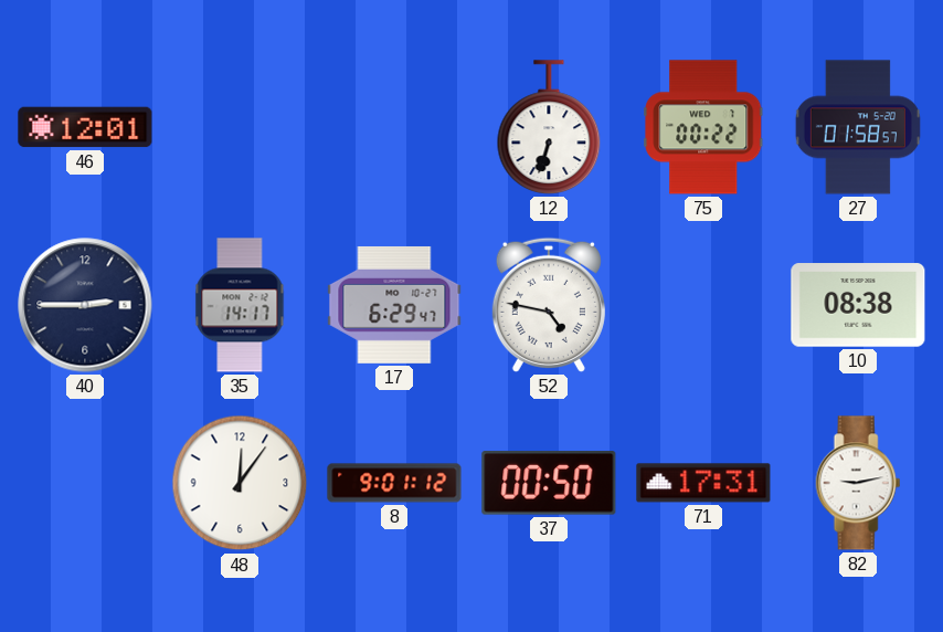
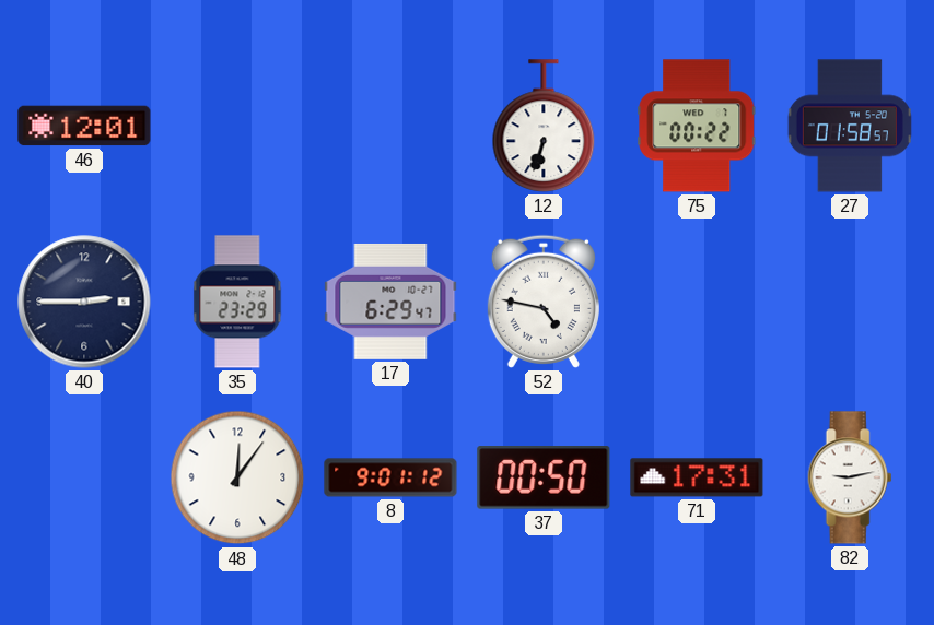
35: 14:17 -> 23:29 (237, 302)
10: 08:38 -> none (858, 305)
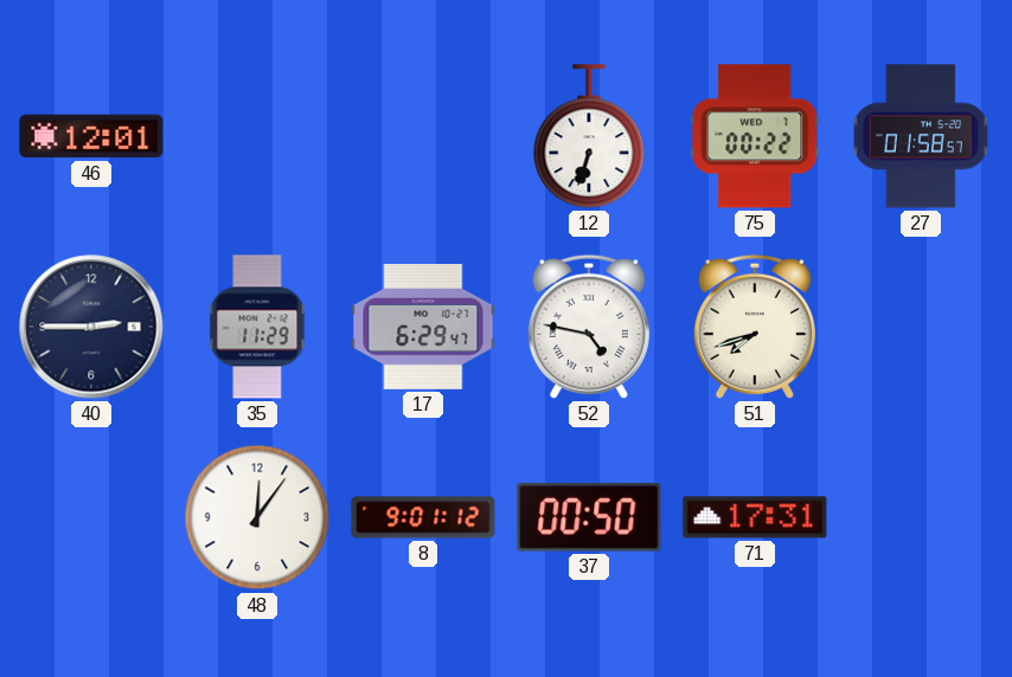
35: 23:29 -> 11:29 (257, 327)
51: none -> 7:42 (755, 327)
82: 9:13 -> none (850, 477)
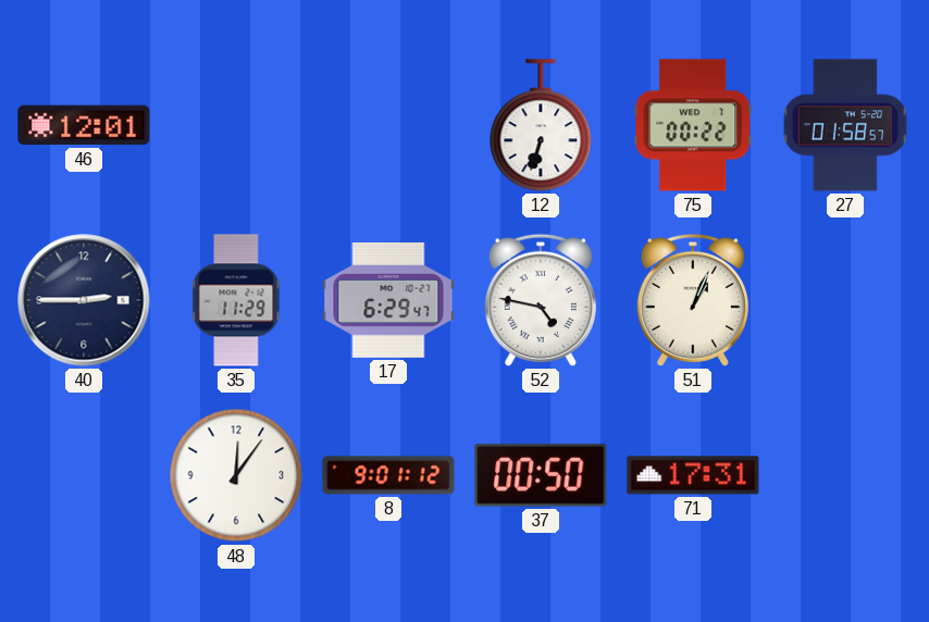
51: 7:42 -> 1:04 (693, 300)
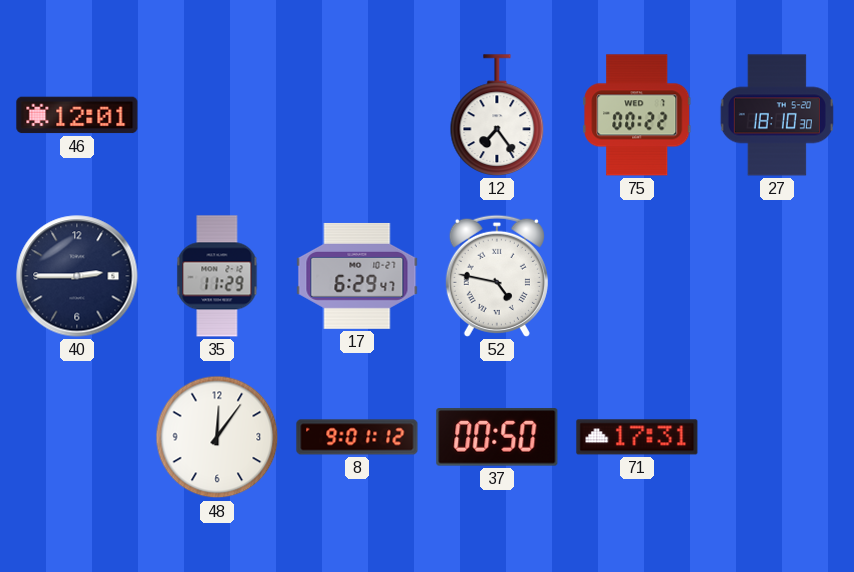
12: 6:33 -> 7:24 (497, 115)
27: 01:58 -> 18:10 (777, 115)
51: 1:04 -> none (693, 300)
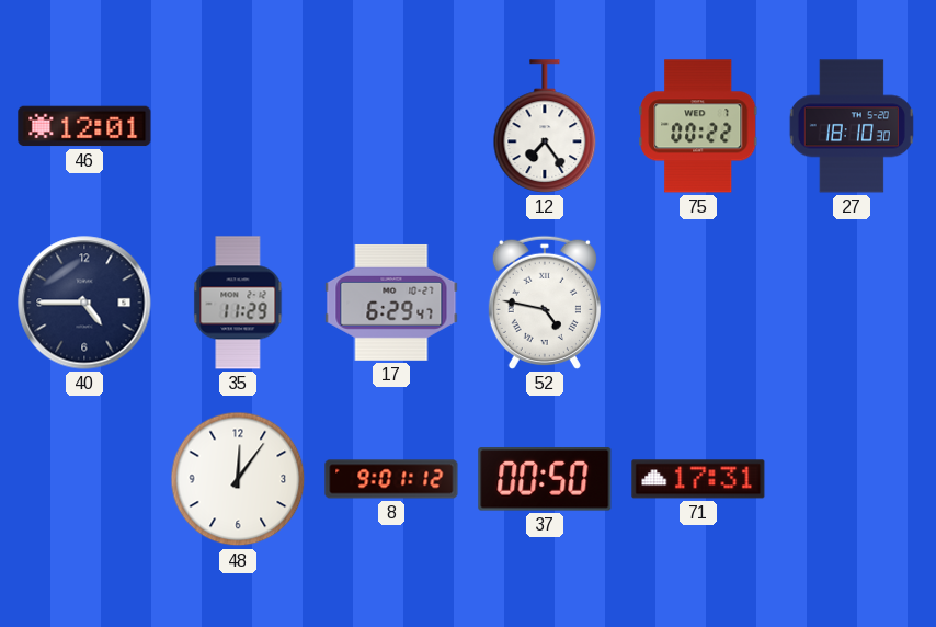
40: 2:45 -> 4:45 (84, 303)
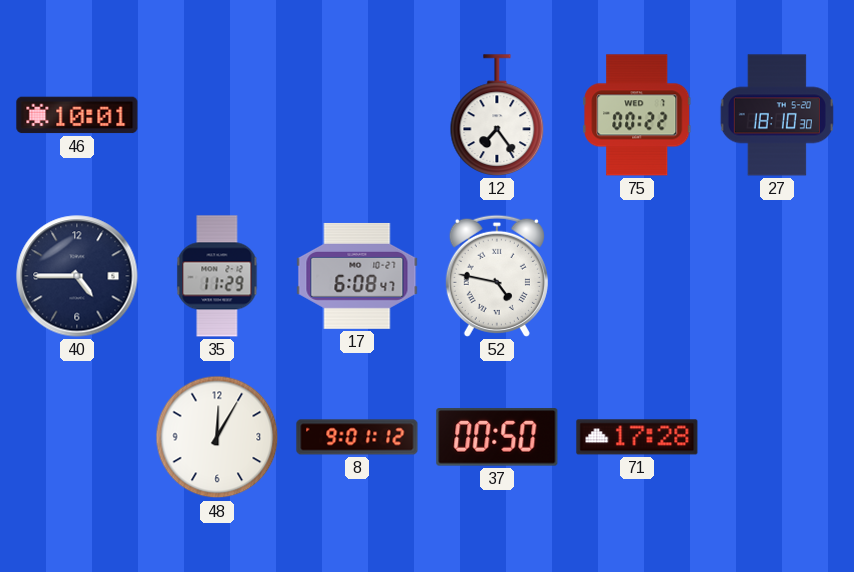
46: 12:01 -> 10:01 (77, 115)
17: 6:29 -> 6:08 (357, 276)
48: 12:06 -> 12:05 (217, 437)
71: 17:31 -> 17:28 (637, 437)
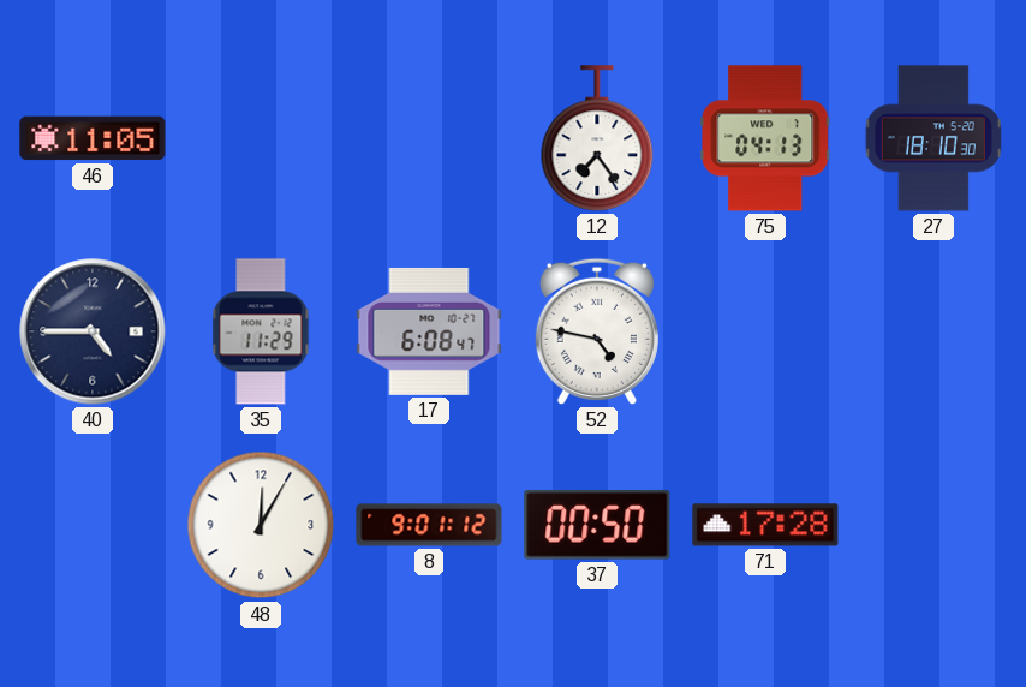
46: 10:01 -> 11:05 (93, 138)
75: 00:22 -> 04:13 (765, 138)
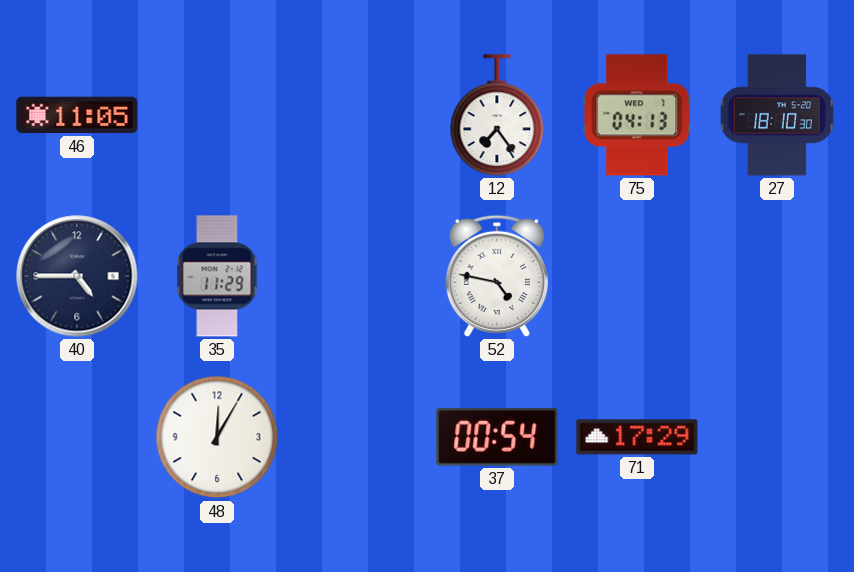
17: 6:08 -> none (429, 331)
8: 9:01 -> none (429, 525)
37: 00:50 -> 00:54 (497, 437)
71: 17:28 -> 17:29 (637, 437)
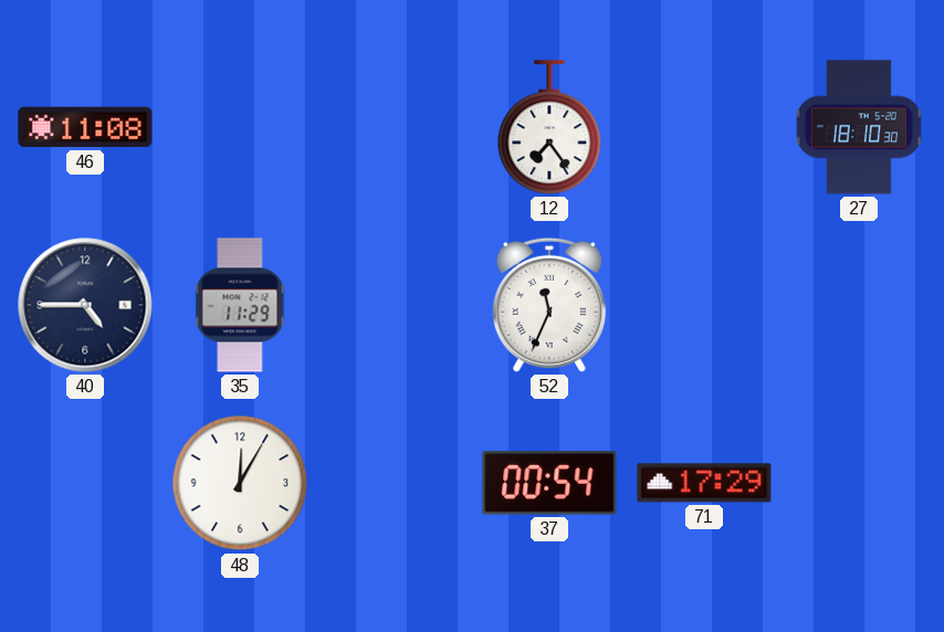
46: 11:05 -> 11:08 (85, 127)
75: 04:13 -> none (637, 115)
52: 4:47 -> 11:34 (549, 305)
